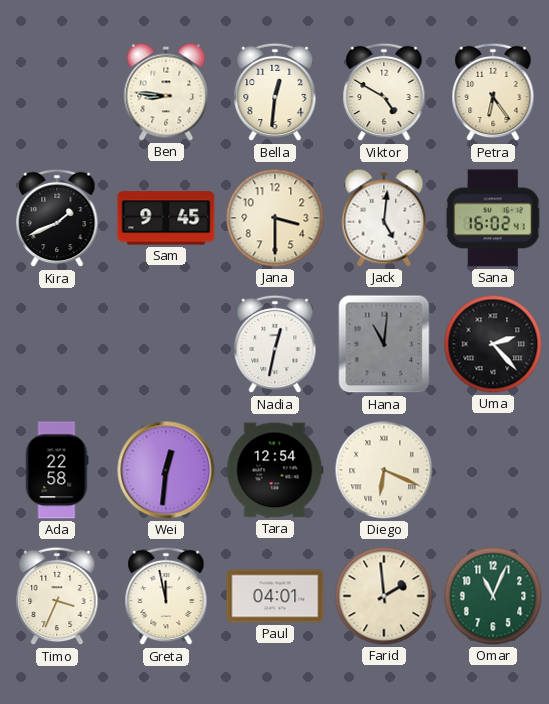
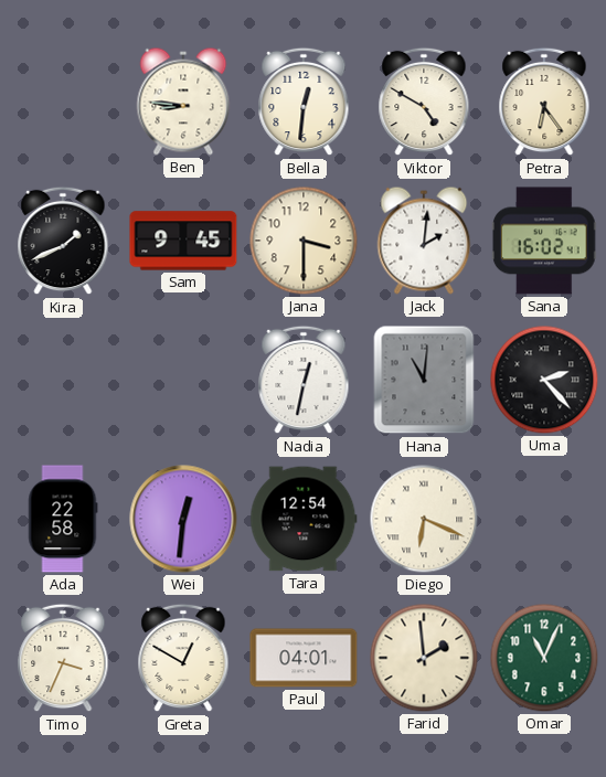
Jack: 5:01 -> 2:01 (424, 241)
Greta: 11:58 -> 12:50 (183, 658)
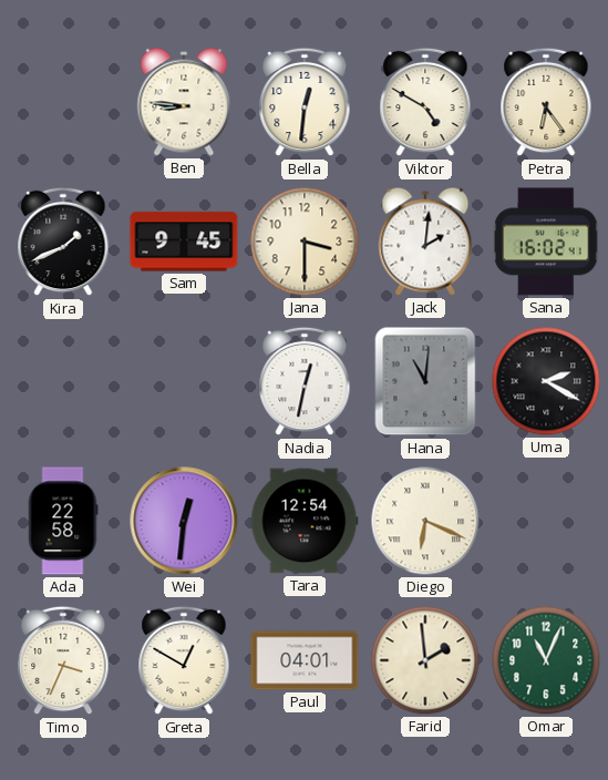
Uma: 2:23 -> 2:20 (546, 381)
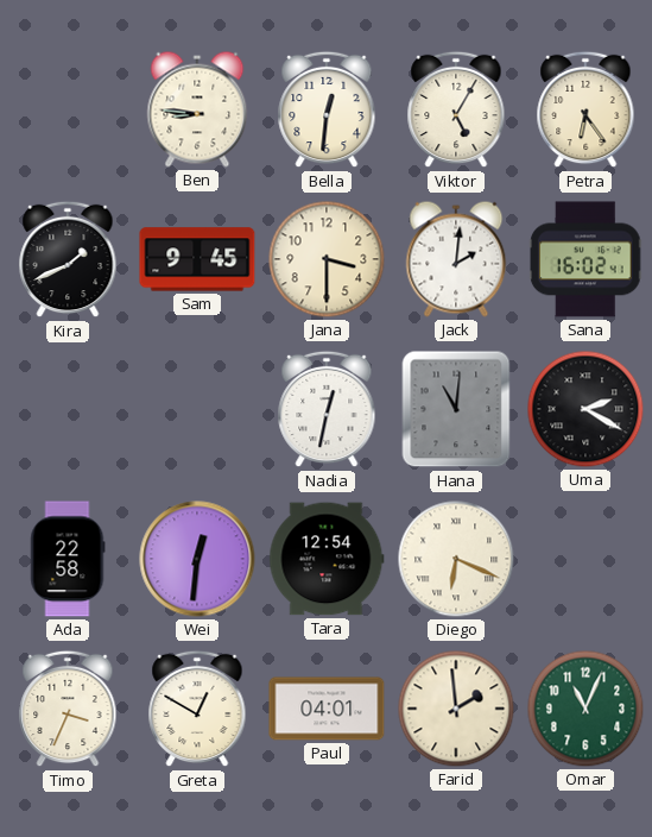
Viktor: 4:50 -> 5:05 (456, 109)
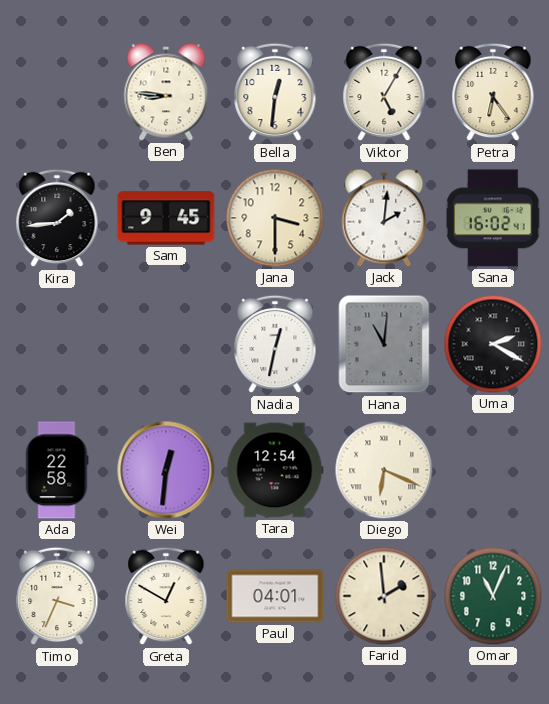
Kira: 1:41 -> 1:44 (57, 218)
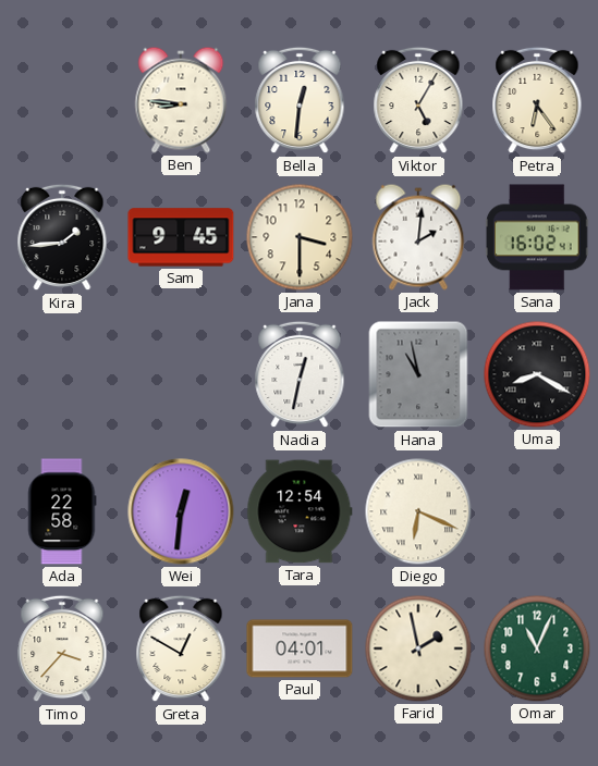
Hana: 11:01 -> 10:58 (418, 374)
Uma: 2:20 -> 8:20 (537, 374)
Timo: 3:34 -> 3:37 (62, 648)
Farid: 1:59 -> 1:58 (418, 648)
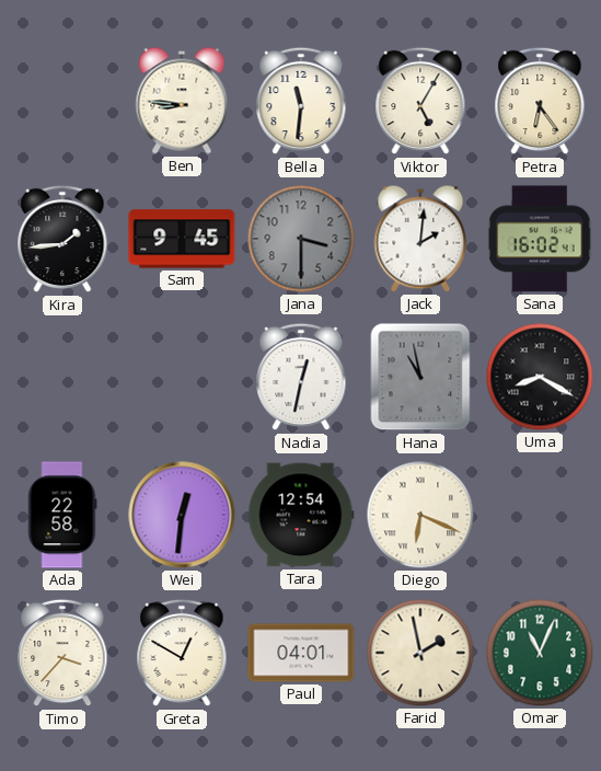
Bella: 12:31 -> 11:31 (301, 101)
Jana dial: cream -> grey (301, 239)
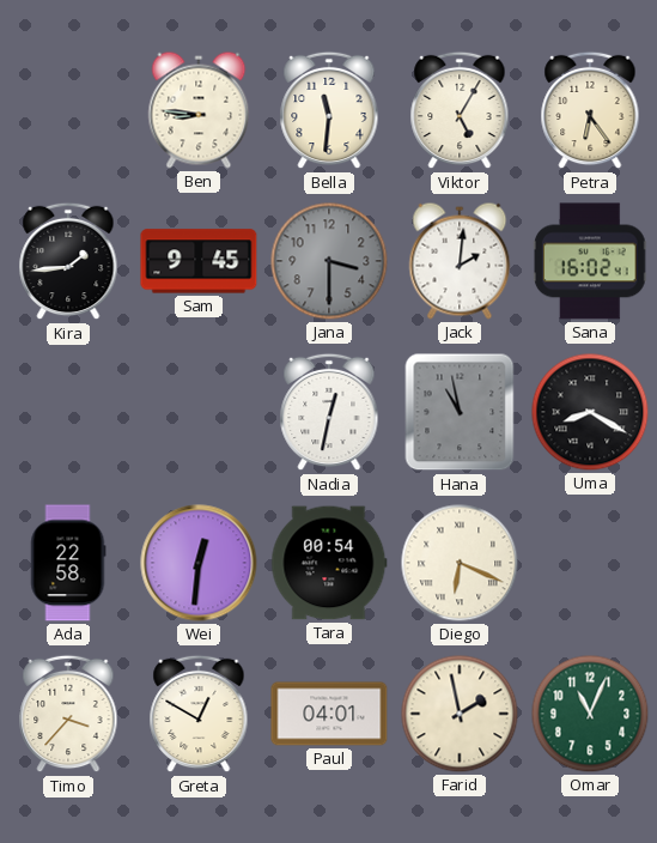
Tara: 12:54 -> 00:54 (329, 563)
